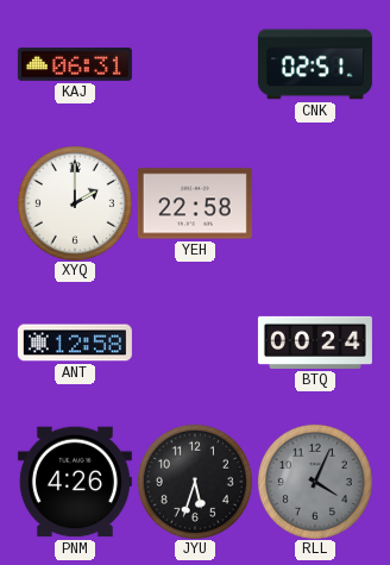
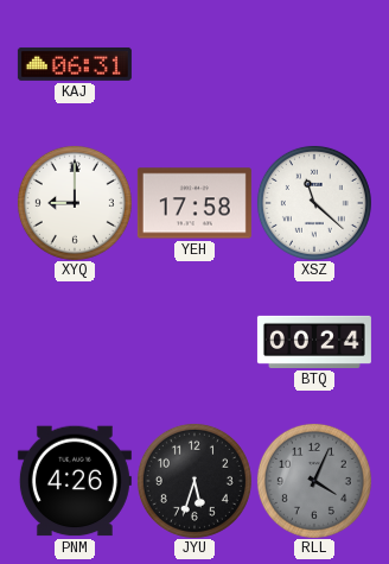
CNK: 02:51 -> none (315, 64)
XYQ: 2:00 -> 9:00 (75, 203)
YEH: 22:58 -> 17:58 (194, 203)
XSZ: none -> 11:22 (314, 203)
ANT: 12:58 -> none (75, 343)
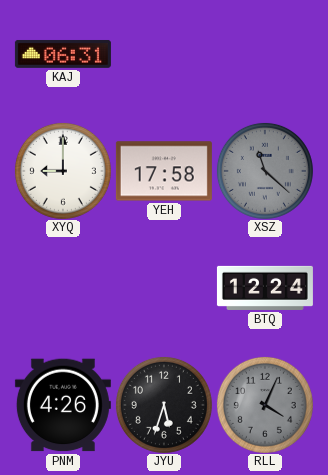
XSZ dial: white -> grey (265, 171)
BTQ: 00:24 -> 12:24 (265, 288)
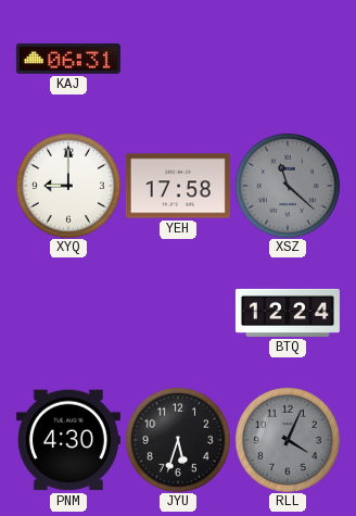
PNM: 4:26 -> 4:30 (68, 440)
